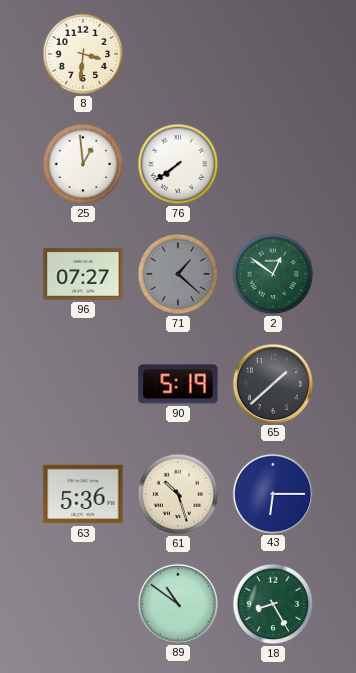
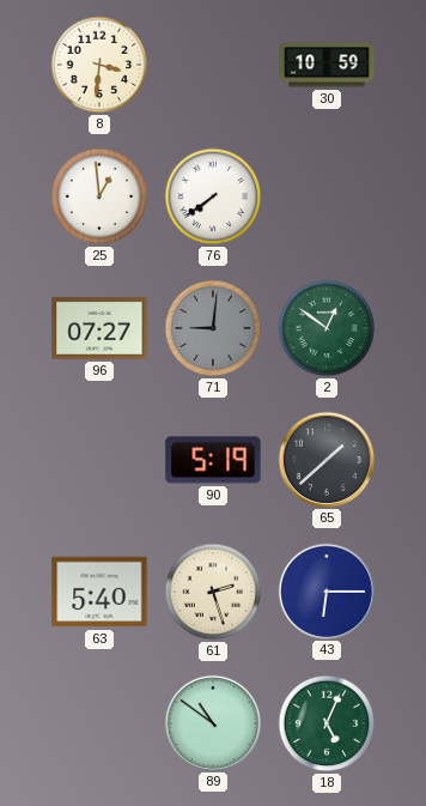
30: none -> 10:59 (327, 65)
71: 1:22 -> 9:01 (213, 328)
63: 5:36 -> 5:40 (99, 592)
61: 10:27 -> 2:27 (213, 592)
18: 8:25 -> 5:04 (327, 723)
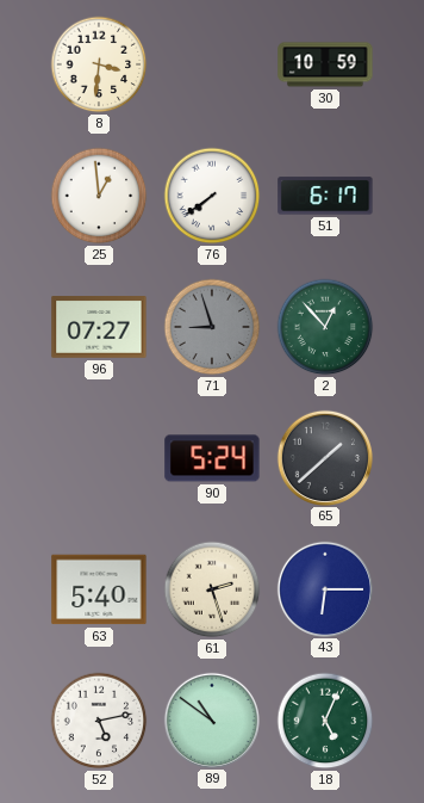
51: none -> 6:17 (325, 196)
71: 9:01 -> 8:57 (212, 327)
2: 12:51 -> 12:53 (325, 327)
90: 5:19 -> 5:24 (212, 458)
52: none -> 5:13 (99, 721)
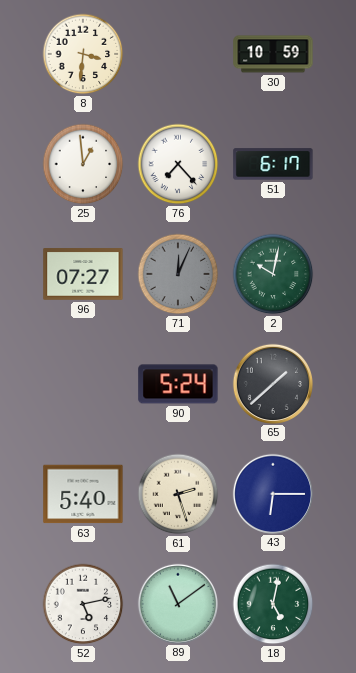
76: 7:39 -> 7:23 (178, 164)
71: 8:57 -> 12:04 (178, 274)
2: 12:53 -> 10:02 (273, 274)
89: 10:51 -> 11:09 (177, 603)
18: 5:04 -> 5:02 (273, 604)
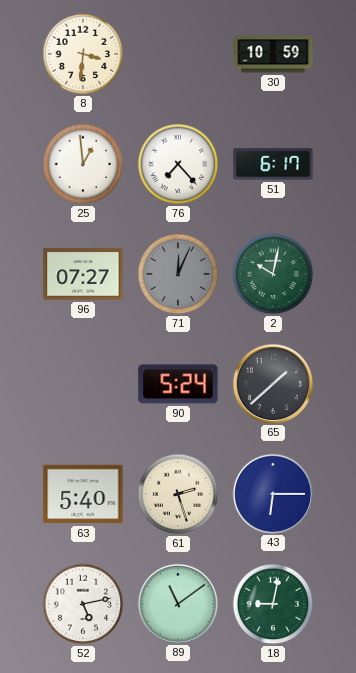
18: 5:02 -> 9:02 (273, 604)
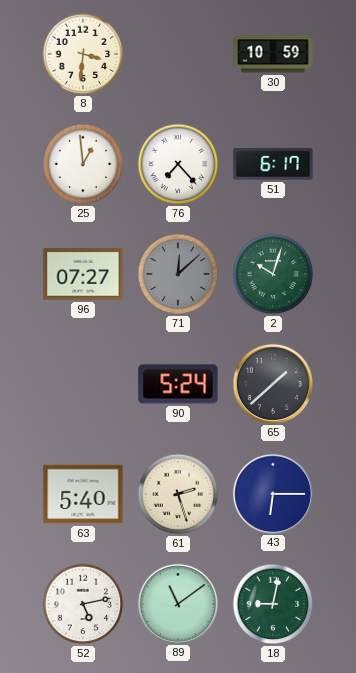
71: 12:04 -> 12:08 (178, 274)
2: 10:02 -> 10:03 (273, 274)
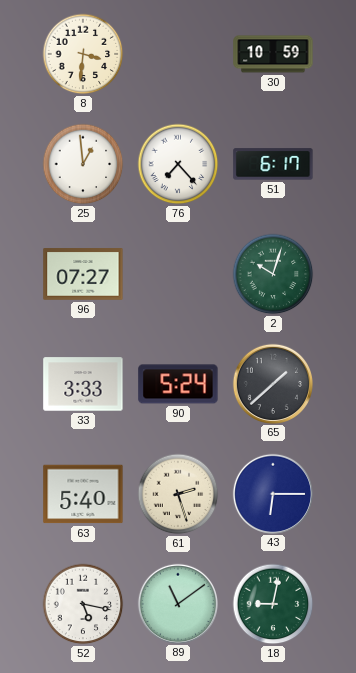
71: 12:08 -> none (178, 274)
33: none -> 3:33 (83, 384)
52: 5:13 -> 5:17 (83, 604)
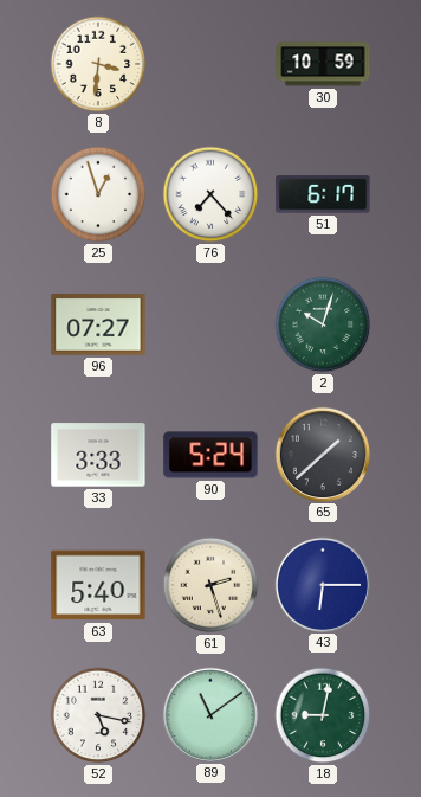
25: 12:59 -> 12:57 (98, 194)
